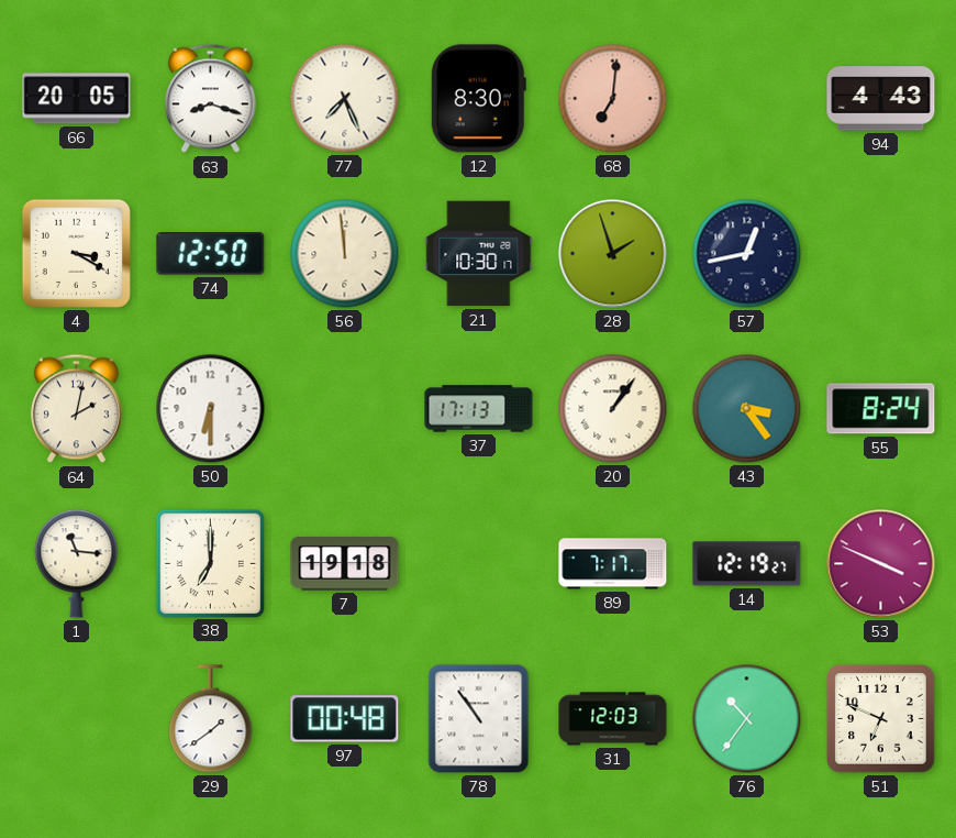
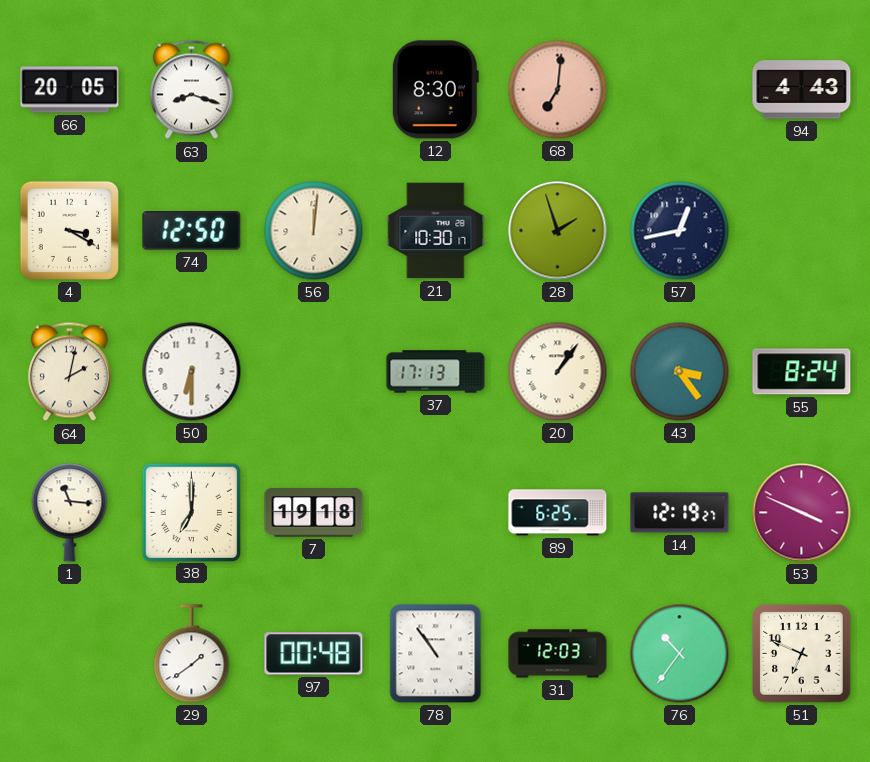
77: 7:26 -> none (345, 99)
56: 11:59 -> 12:01 (314, 231)
89: 7:17 -> 6:25 (558, 513)
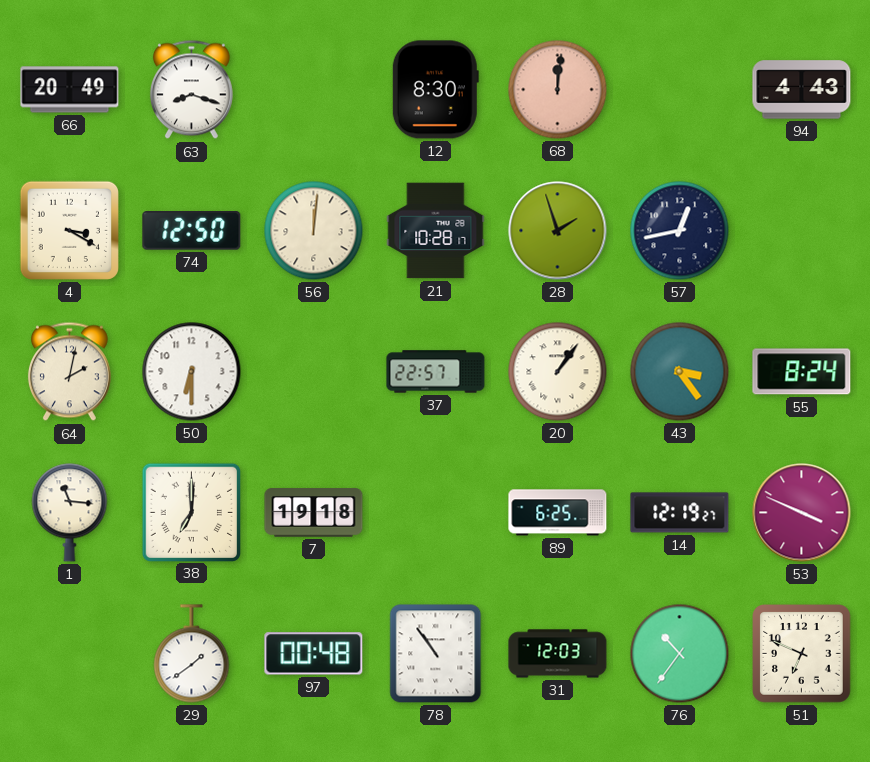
66: 20:05 -> 20:49 (70, 90)
68: 7:01 -> 12:01 (558, 90)
21: 10:30 -> 10:28 (436, 231)
37: 17:13 -> 22:57 (436, 372)
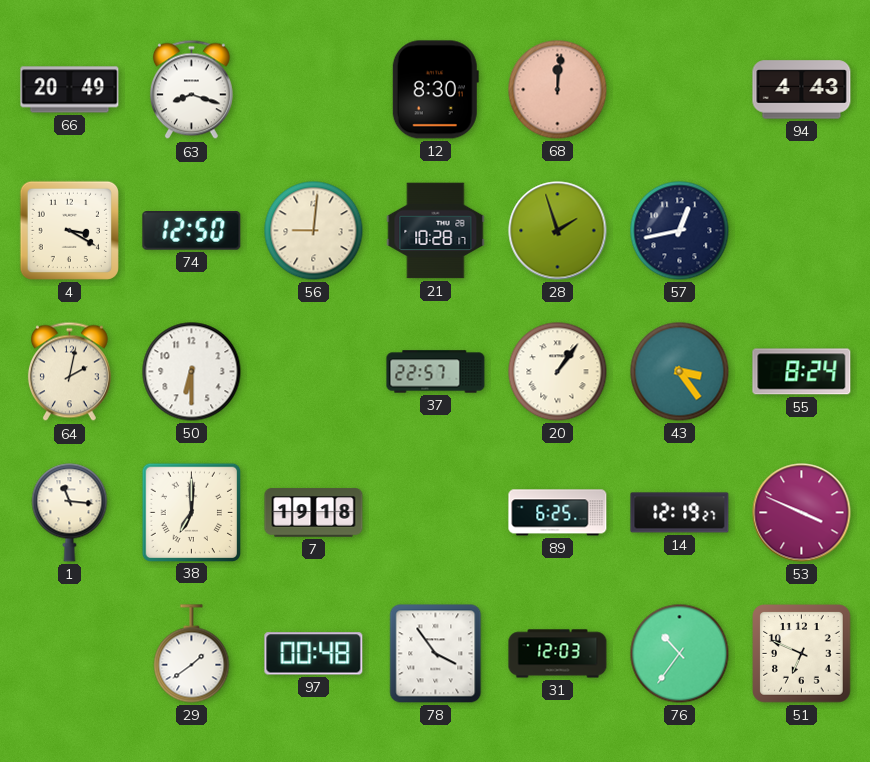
56: 12:01 -> 9:01 (314, 231)
78: 10:54 -> 3:54 (436, 654)
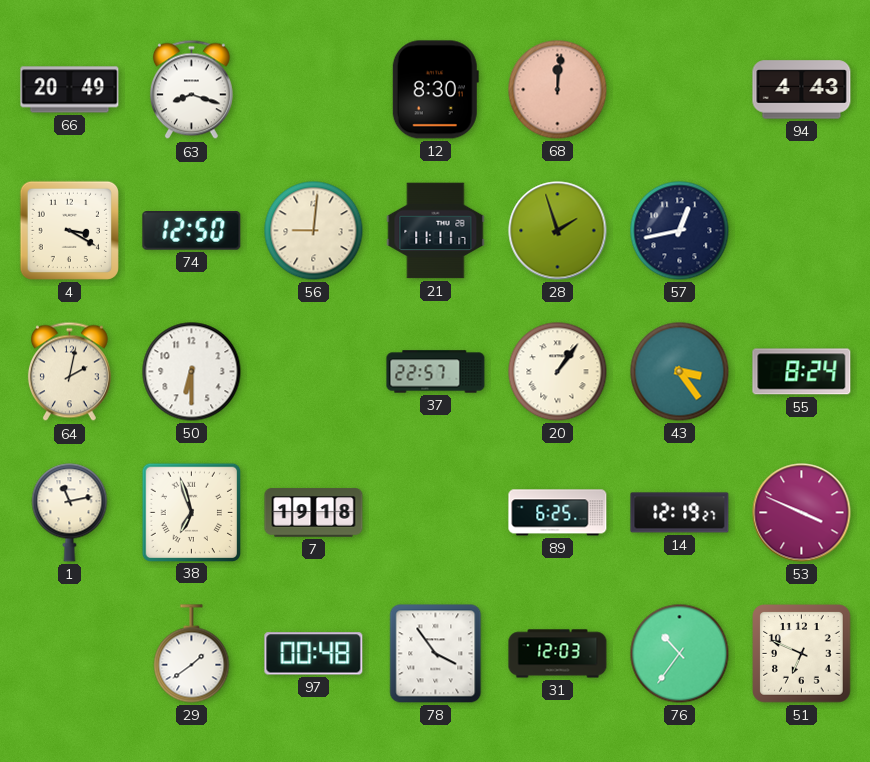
21: 10:28 -> 11:11 (436, 231)
1: 11:16 -> 11:13 (70, 513)
38: 7:00 -> 6:57 (191, 512)
